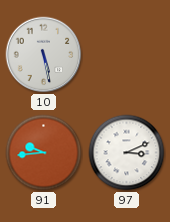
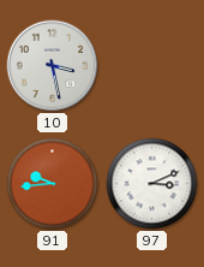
10: 5:28 -> 3:28 (53, 66)
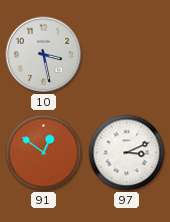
91: 9:44 -> 12:51 (44, 153)
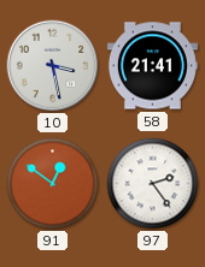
58: none -> 21:41 (152, 66)
97: 3:11 -> 2:24 (153, 184)
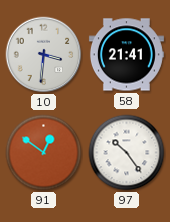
10: 3:28 -> 3:31 (44, 55)
97: 2:24 -> 10:24 (127, 153)
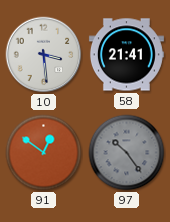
10: 3:31 -> 3:29 (44, 55)
97 dial: white -> grey (127, 153)
